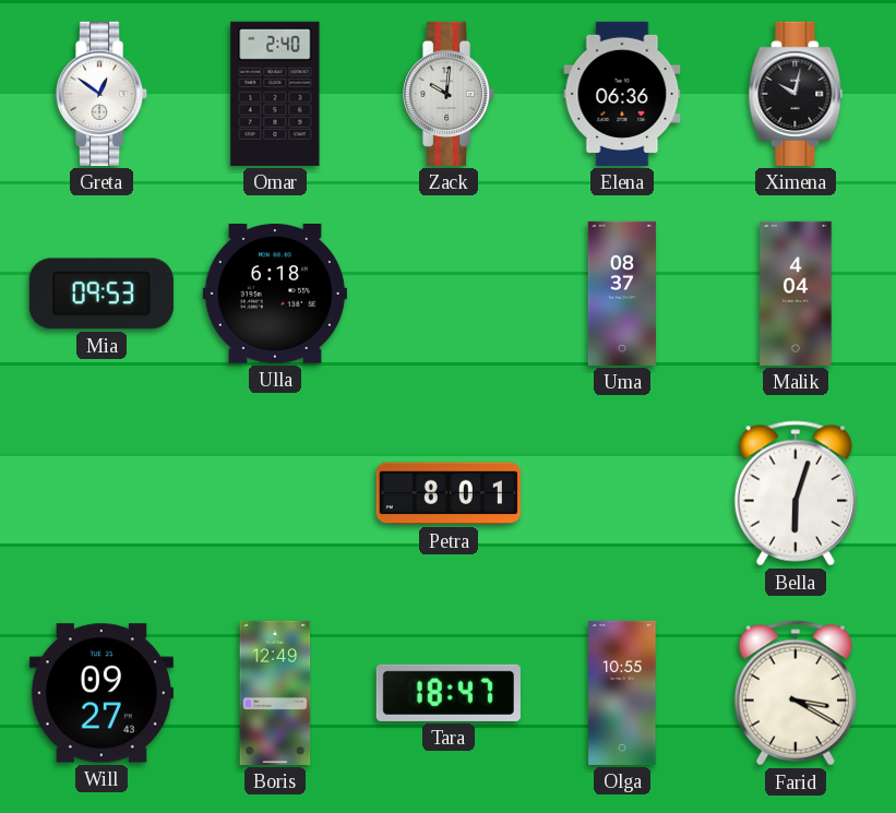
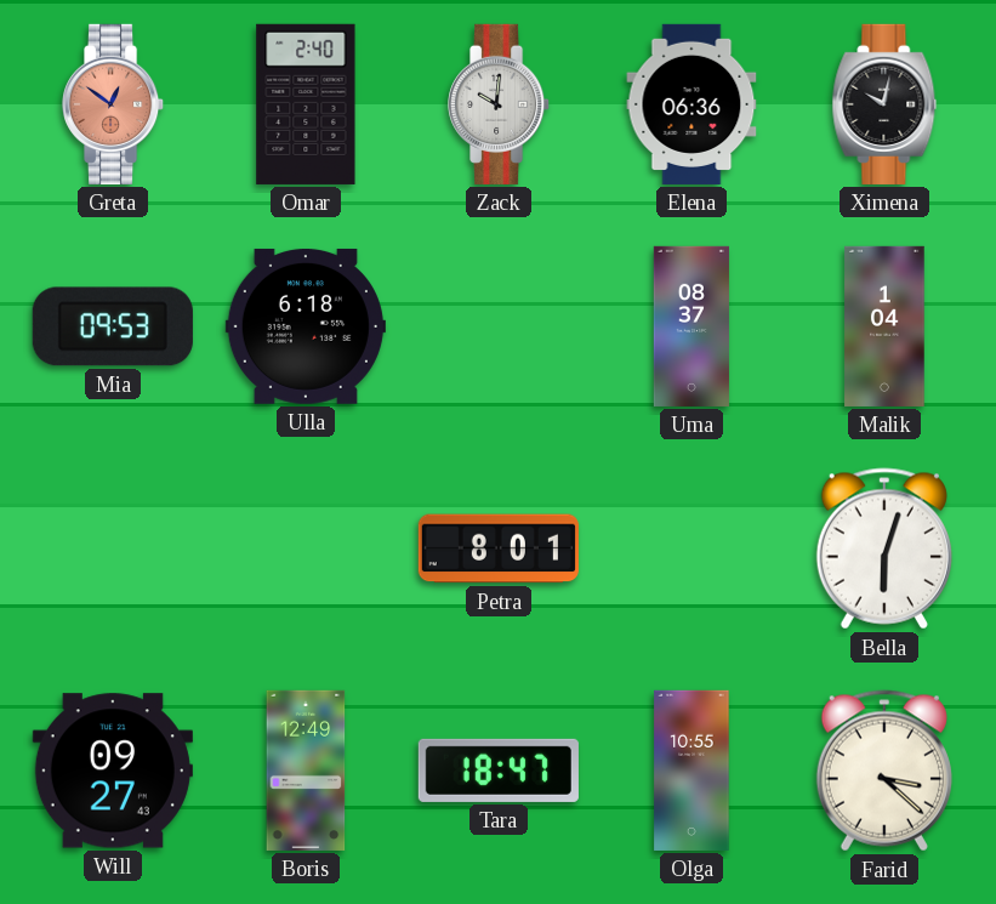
Greta dial: white -> salmon (114, 104)
Malik: 4:04 -> 1:04 (884, 326)
Farid: 3:20 -> 3:22 (884, 771)
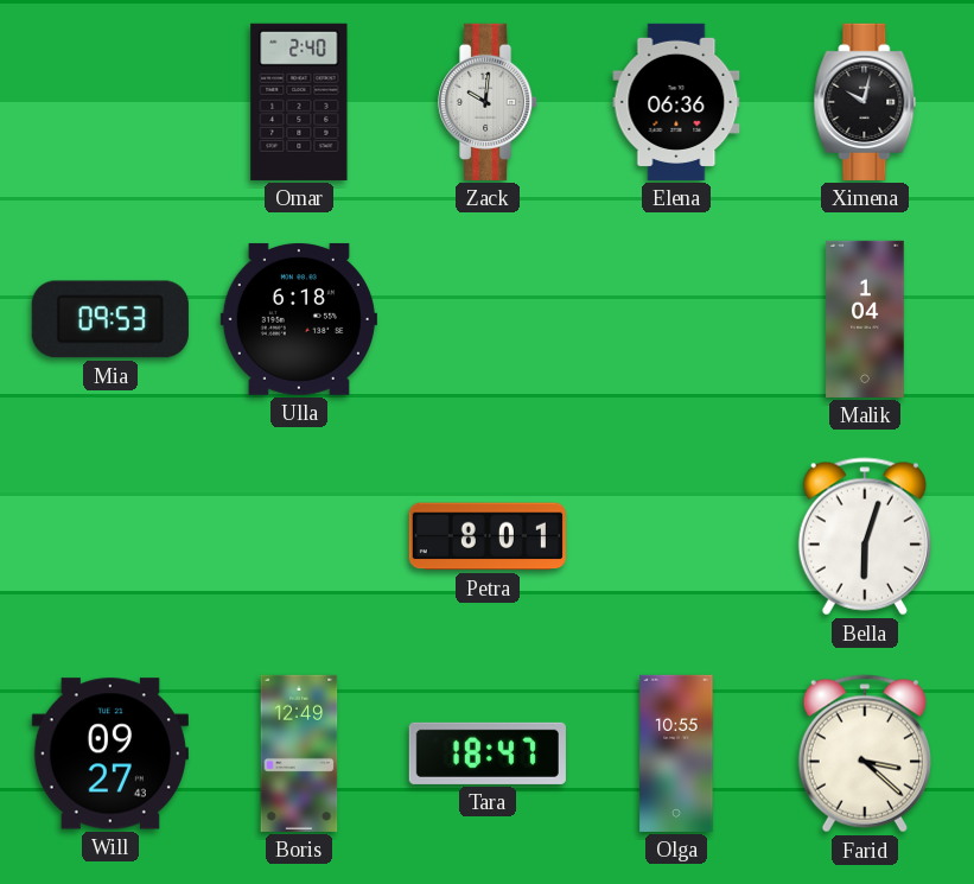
Greta: 12:51 -> none (114, 104)
Uma: 08:37 -> none (691, 326)
